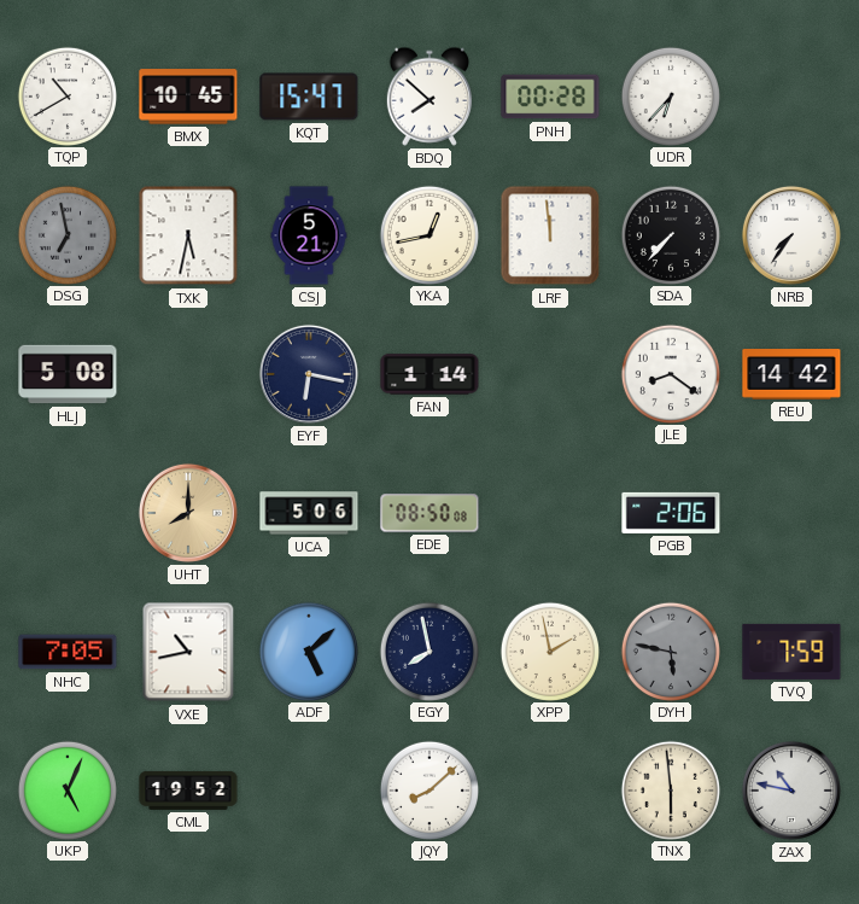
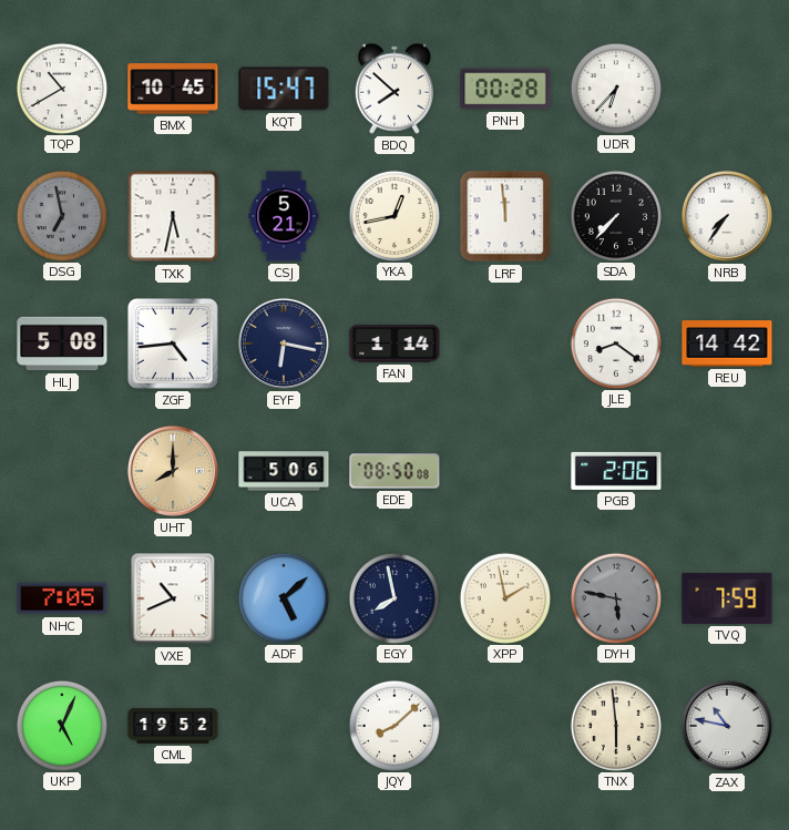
ZGF: none -> 4:44 (173, 344)
VXE: 10:43 -> 10:41 (173, 598)
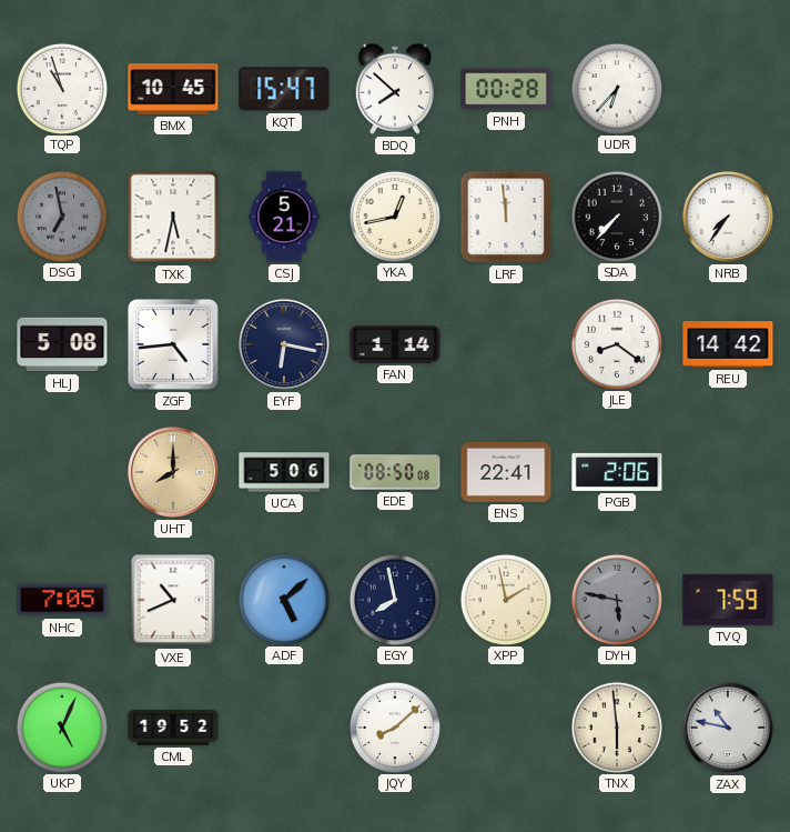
TQP: 10:40 -> 10:57 (61, 88)
ENS: none -> 22:41 (506, 472)
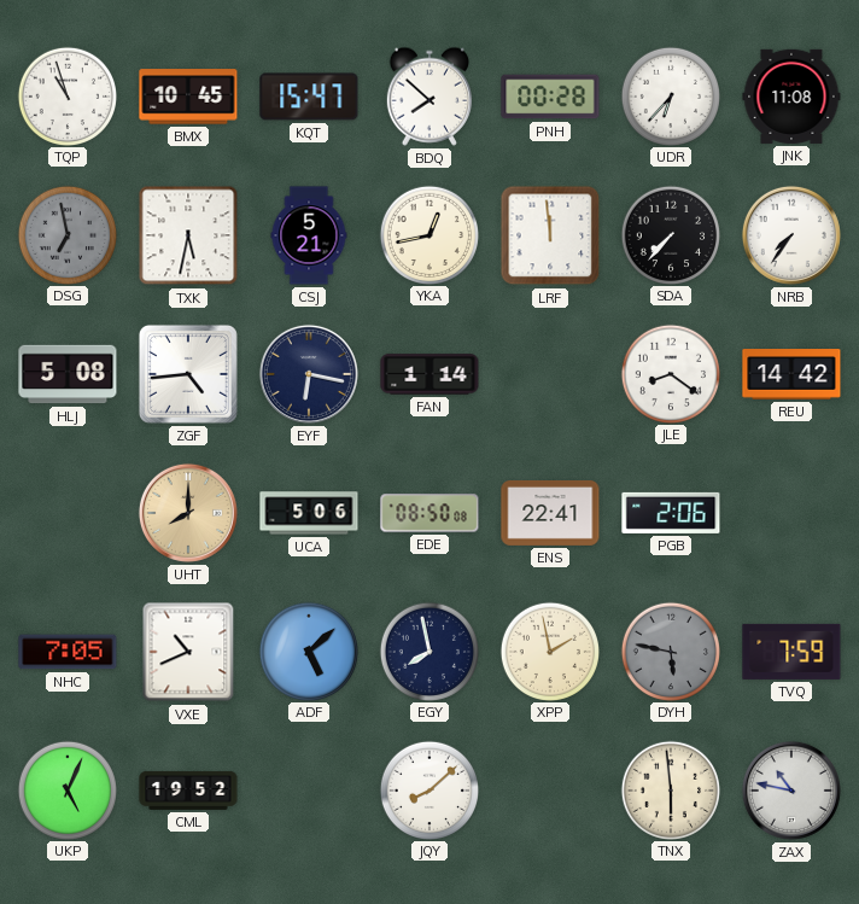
JNK: none -> 11:08 (791, 97)
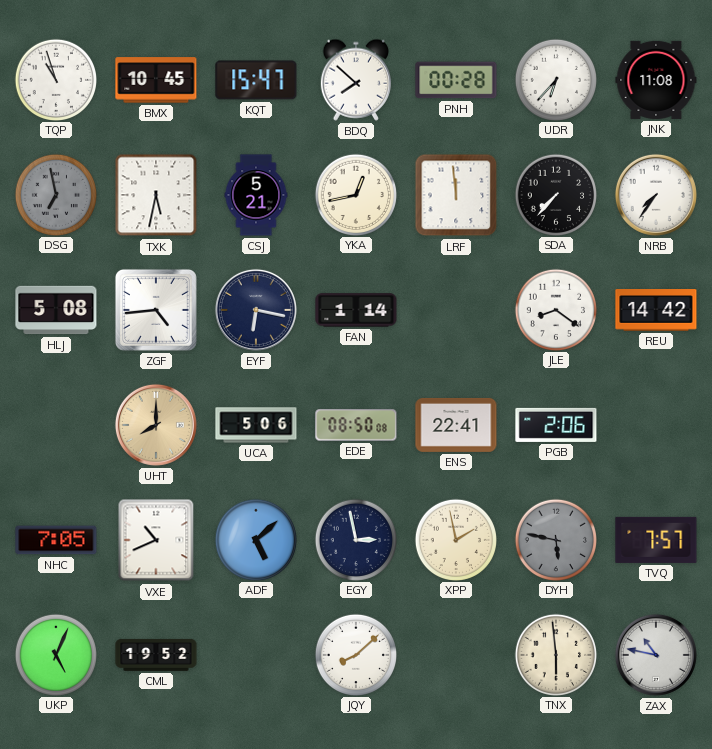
EGY: 7:58 -> 2:58 (355, 539)
TVQ: 7:59 -> 7:57 (656, 540)
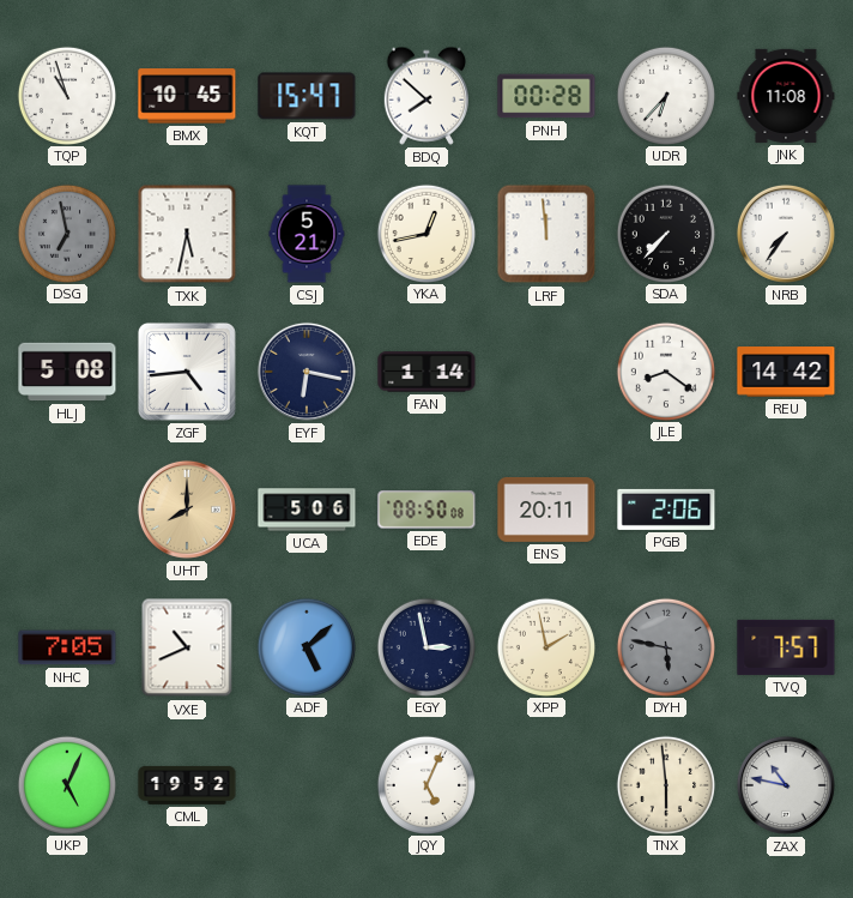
ENS: 22:41 -> 20:11 (546, 510)
JQY: 8:08 -> 5:04 (425, 784)
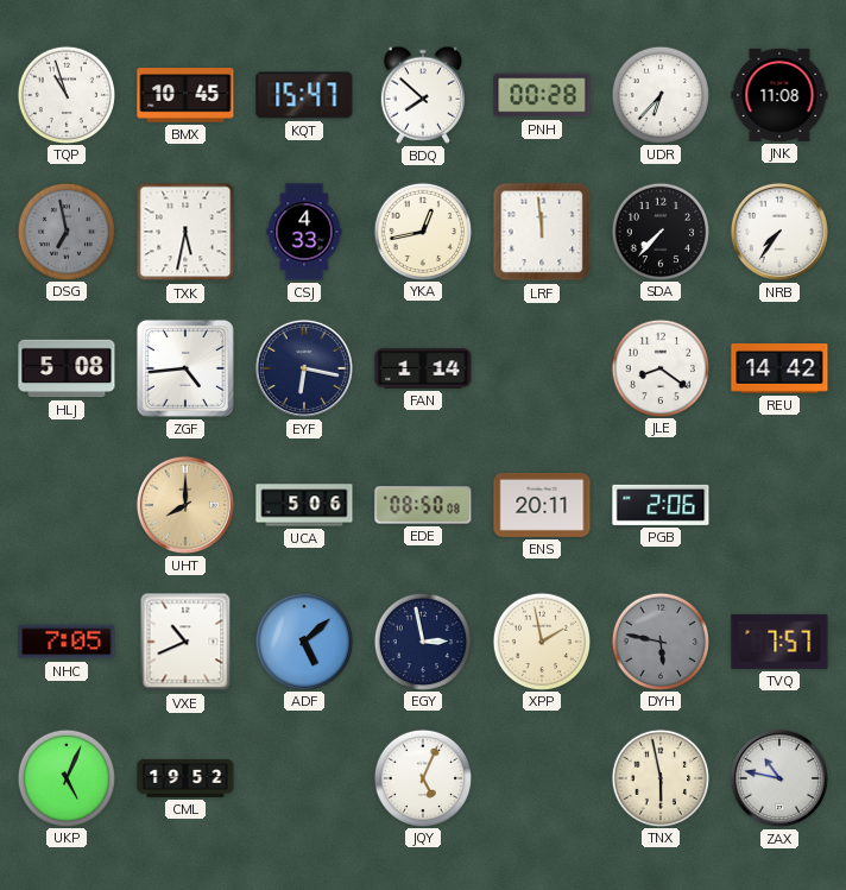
CSJ: 5:21 -> 4:33 (304, 232)
TNX: 5:59 -> 5:58 (659, 777)
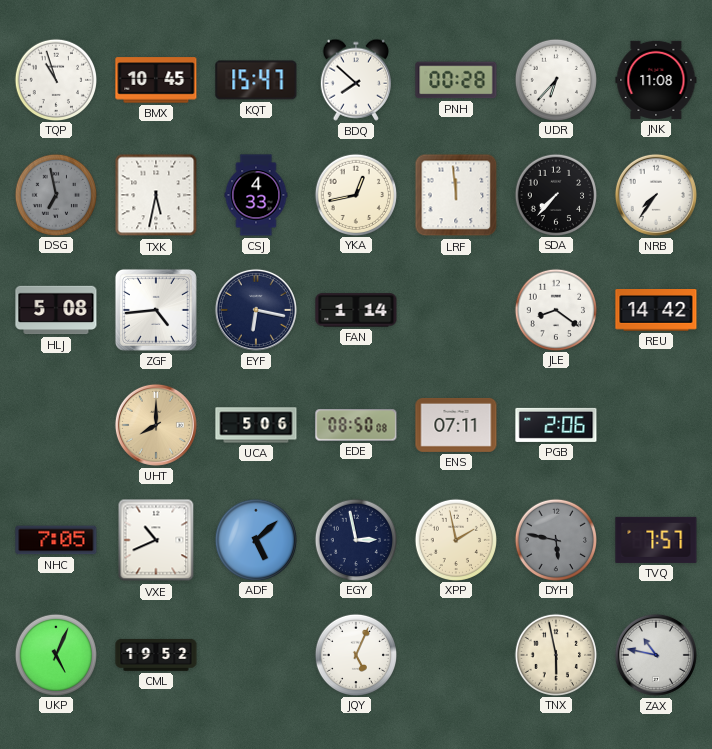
ENS: 20:11 -> 07:11 (456, 425)
